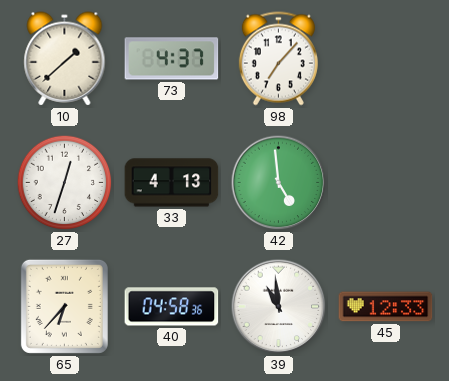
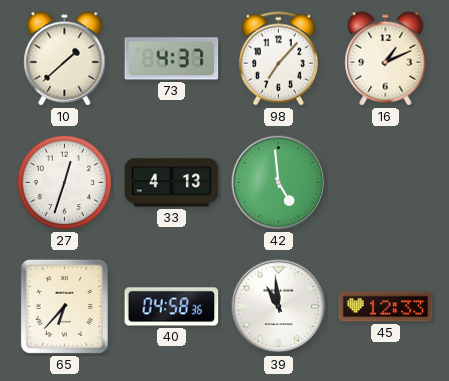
16: none -> 1:11 (386, 59)
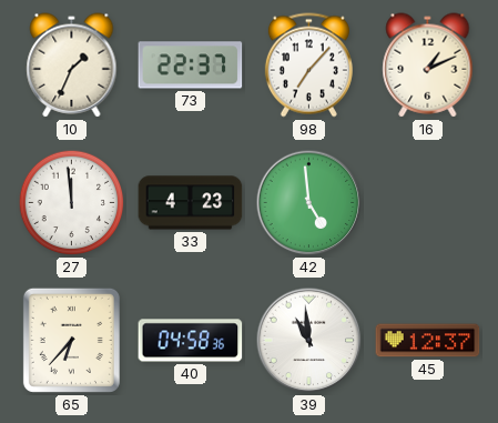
10: 1:38 -> 1:34 (72, 66)
73: 4:37 -> 22:37 (191, 66)
27: 12:33 -> 11:59 (72, 203)
33: 4:13 -> 4:23 (191, 203)
45: 12:33 -> 12:37 (428, 341)
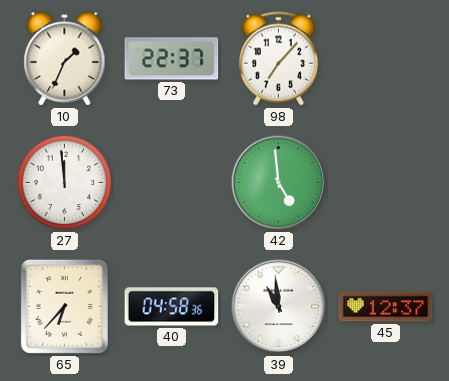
16: 1:11 -> none (428, 66)
33: 4:23 -> none (191, 203)
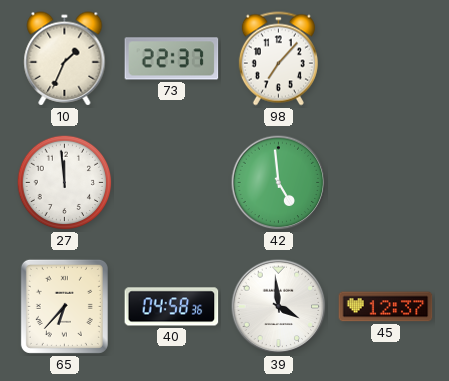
39: 10:59 -> 3:59 (279, 307)
